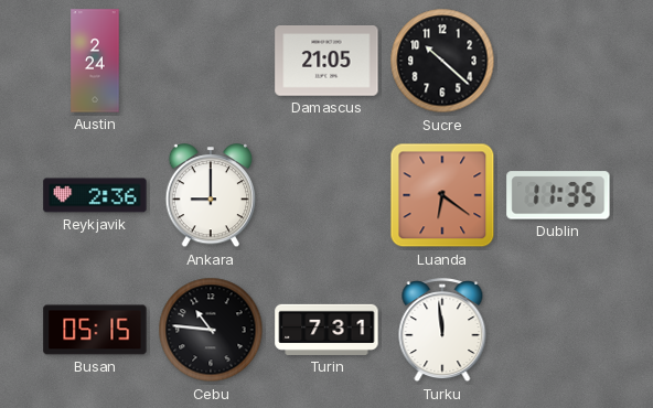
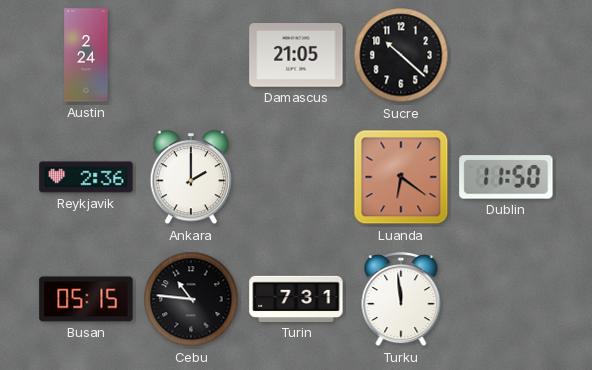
Ankara: 9:00 -> 2:00 (191, 178)
Dublin: 11:35 -> 11:50 (506, 177)
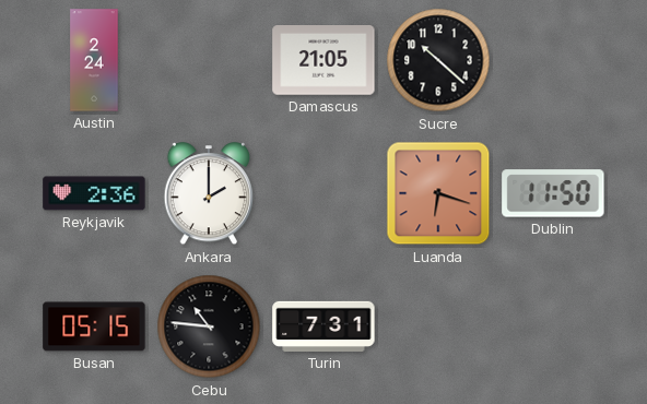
Luanda: 6:21 -> 6:18 (438, 193)
Turku: 11:59 -> none (401, 300)
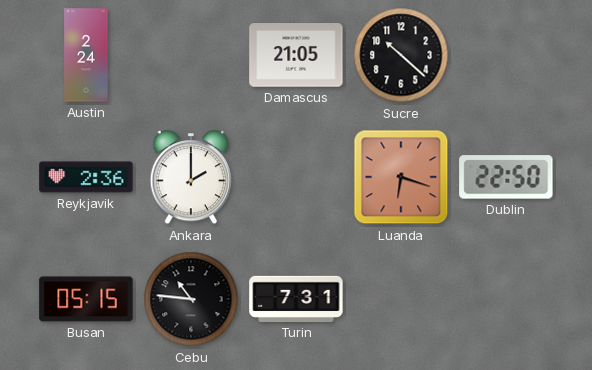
Dublin: 11:50 -> 22:50 (506, 177)
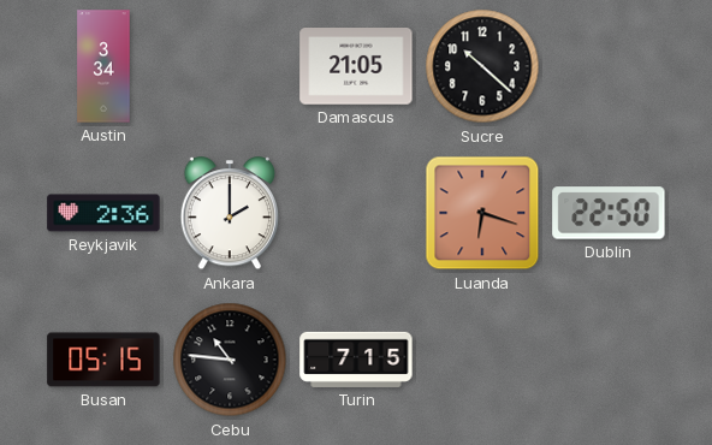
Austin: 2:24 -> 3:34 (103, 66)
Turin: 7:31 -> 7:15 (356, 360)
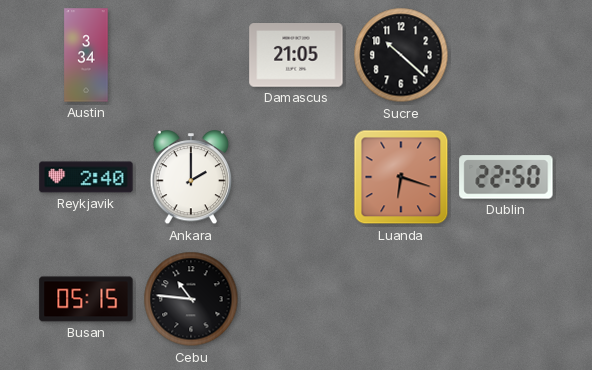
Reykjavik: 2:36 -> 2:40 (86, 177)
Turin: 7:15 -> none (356, 360)
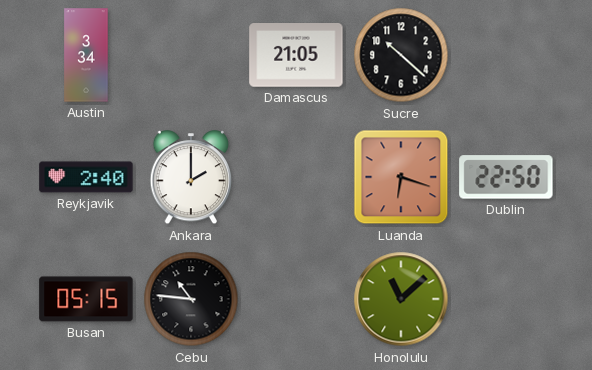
Honolulu: none -> 11:08 (401, 299)
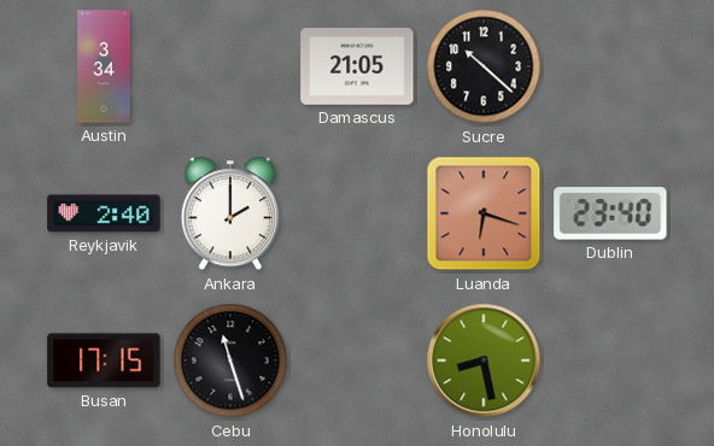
Dublin: 22:50 -> 23:40 (610, 213)
Busan: 05:15 -> 17:15 (104, 360)
Cebu: 10:46 -> 11:27 (230, 360)
Honolulu: 11:08 -> 8:28 (484, 360)
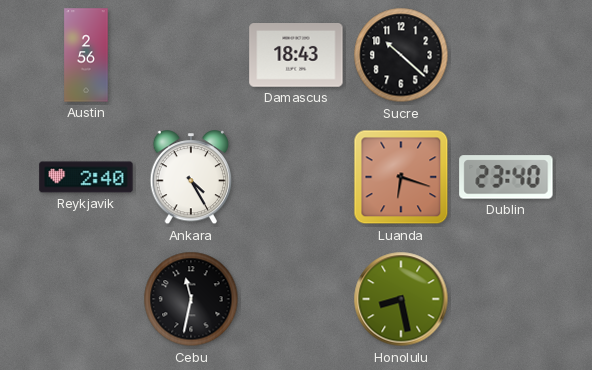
Austin: 3:34 -> 2:56 (86, 55)
Damascus: 21:05 -> 18:43 (296, 55)
Ankara: 2:00 -> 4:25 (191, 178)
Busan: 17:15 -> none (104, 360)
Cebu: 11:27 -> 11:32 (191, 299)
